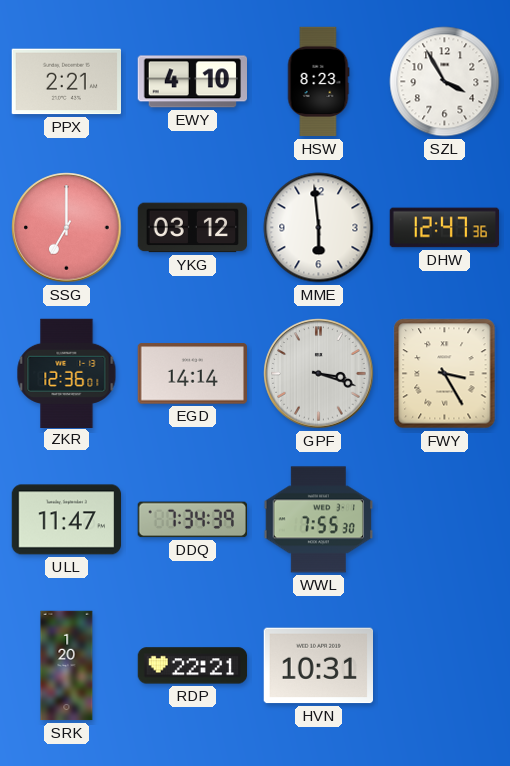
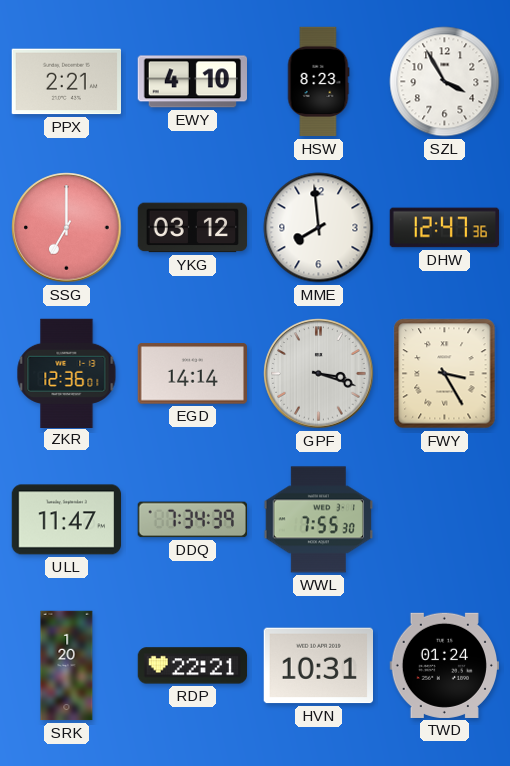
MME: 5:59 -> 7:59 (319, 228)
TWD: none -> 01:24 (444, 665)
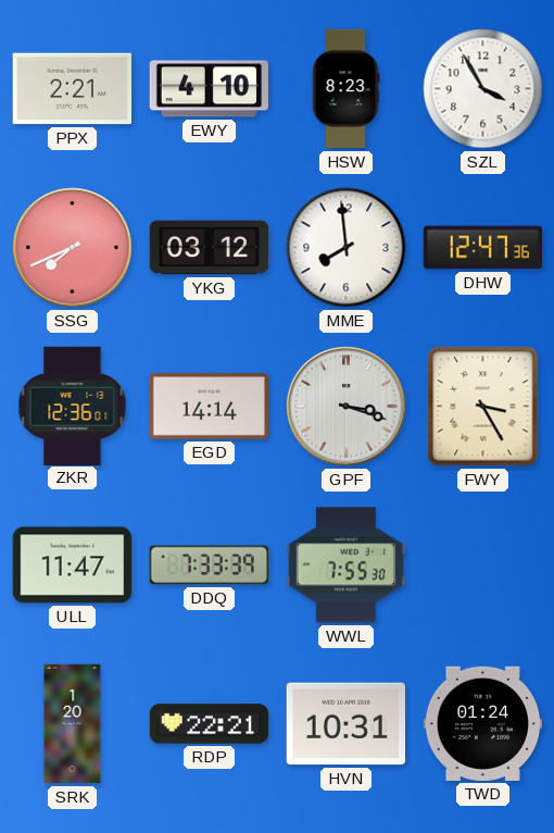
SSG: 7:00 -> 7:41 (73, 248)
DDQ: 7:34 -> 7:33 (209, 565)
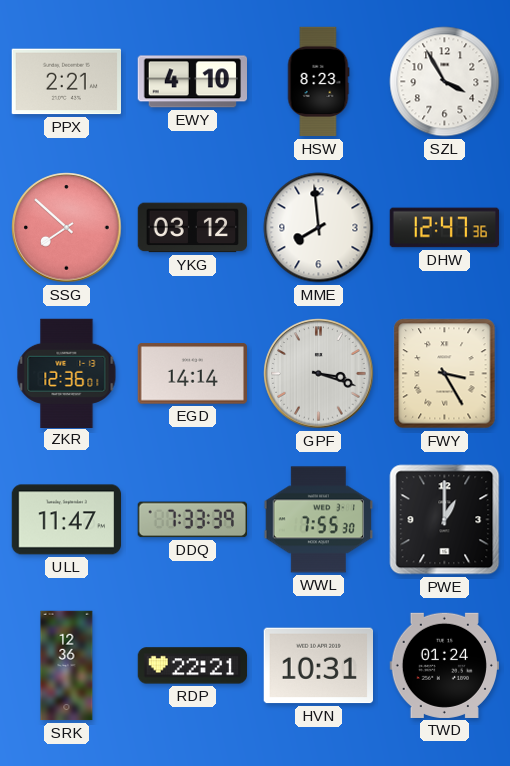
SSG: 7:41 -> 7:52 (67, 228)
PWE: none -> 1:00 (445, 520)
SRK: 1:20 -> 12:36 (67, 666)
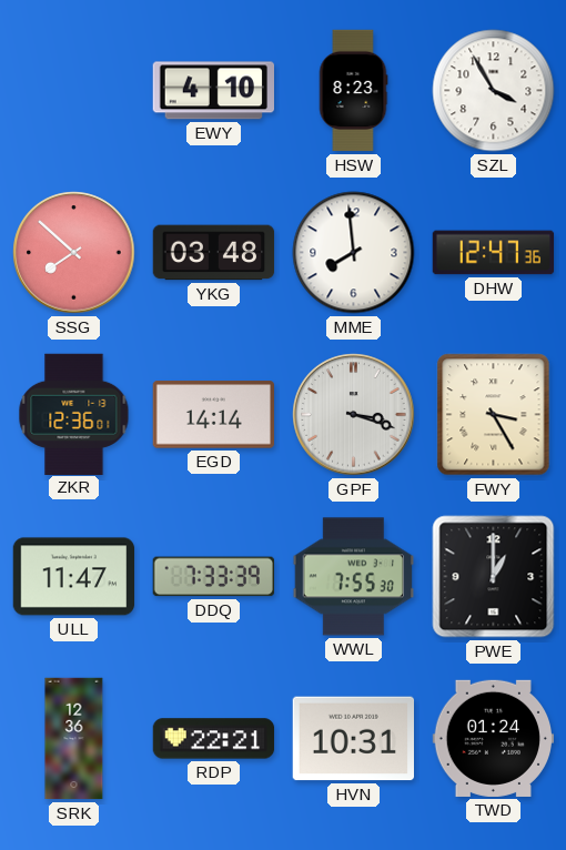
PPX: 2:21 -> none (66, 82)
YKG: 03:12 -> 03:48 (214, 253)
